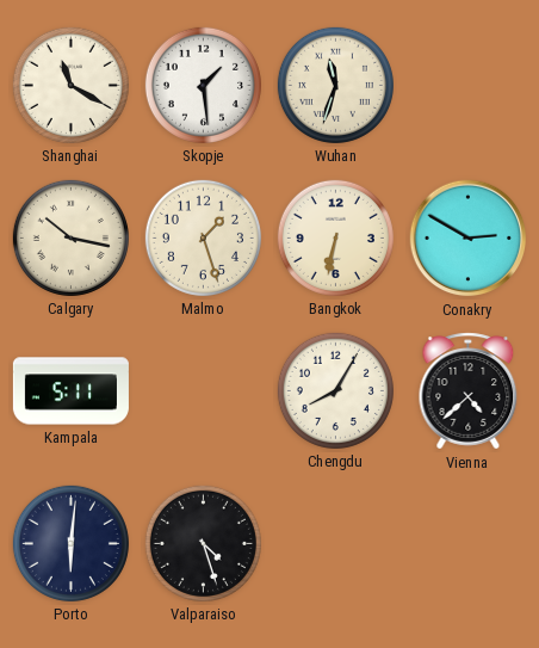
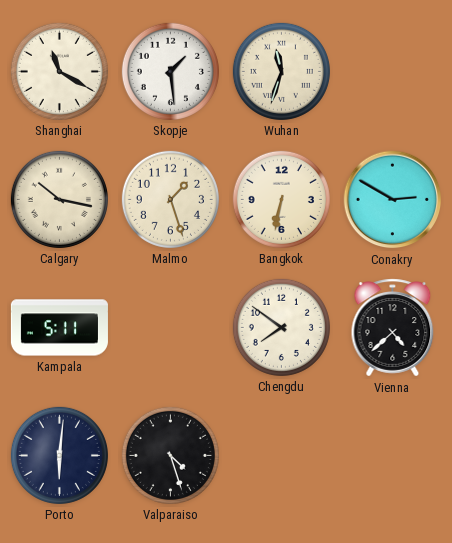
Chengdu: 8:05 -> 7:51 (281, 327)
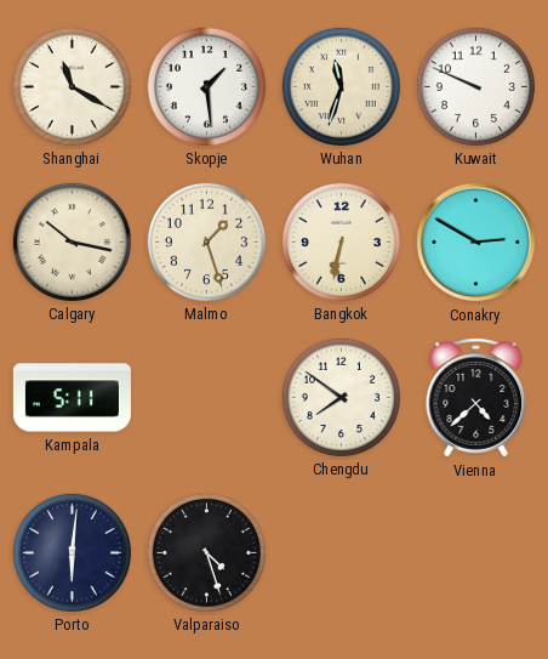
Kuwait: none -> 9:49 (475, 86)
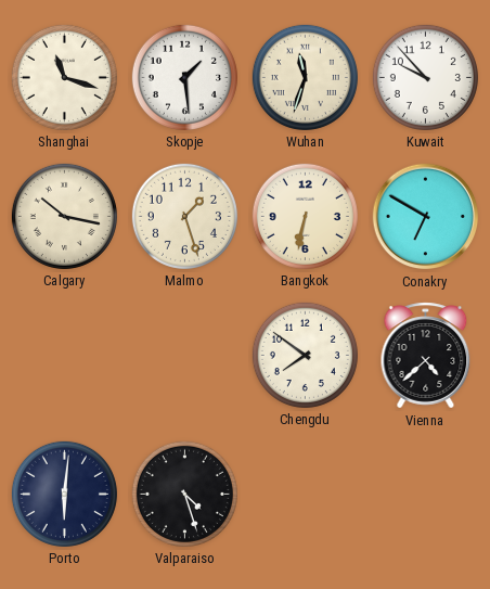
Shanghai: 11:20 -> 11:18 (64, 77)
Kuwait: 9:49 -> 9:53 (425, 77)
Conakry: 2:50 -> 6:50 (426, 217)
Kampala: 5:11 -> none (72, 398)
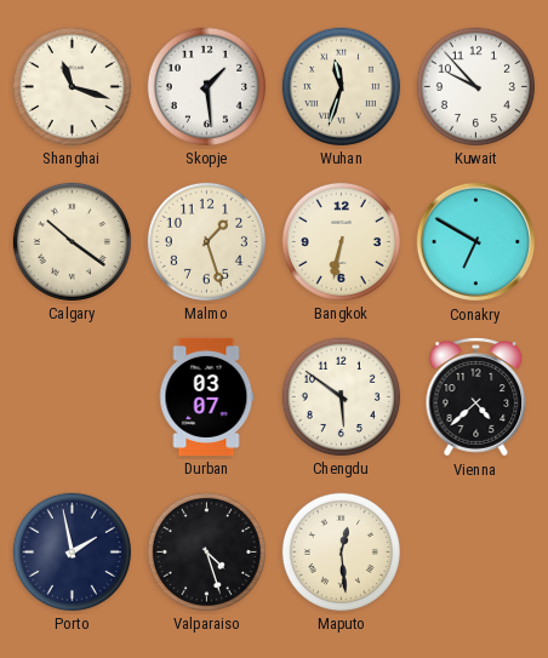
Calgary: 10:17 -> 10:21 (72, 241)
Durban: none -> 03:07 (206, 396)
Chengdu: 7:51 -> 5:51 (341, 396)
Porto: 6:01 -> 1:58 (72, 551)
Maputo: none -> 12:29 (341, 551)
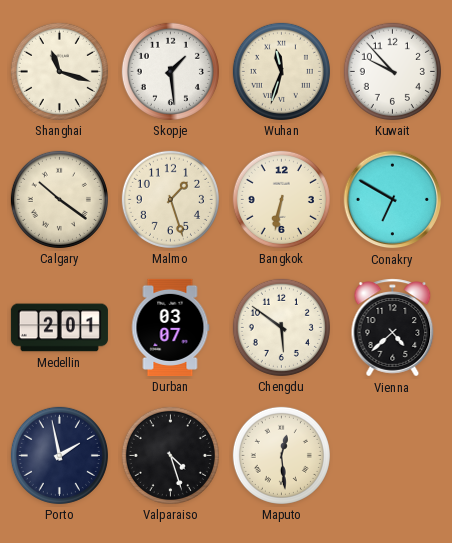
Medellin: none -> 2:01 (59, 328)
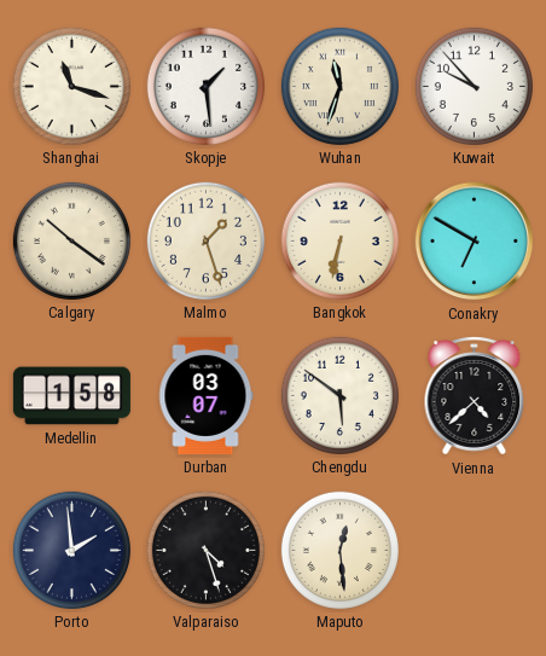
Medellin: 2:01 -> 1:58 (71, 396)
Porto: 1:58 -> 1:59 (71, 550)
